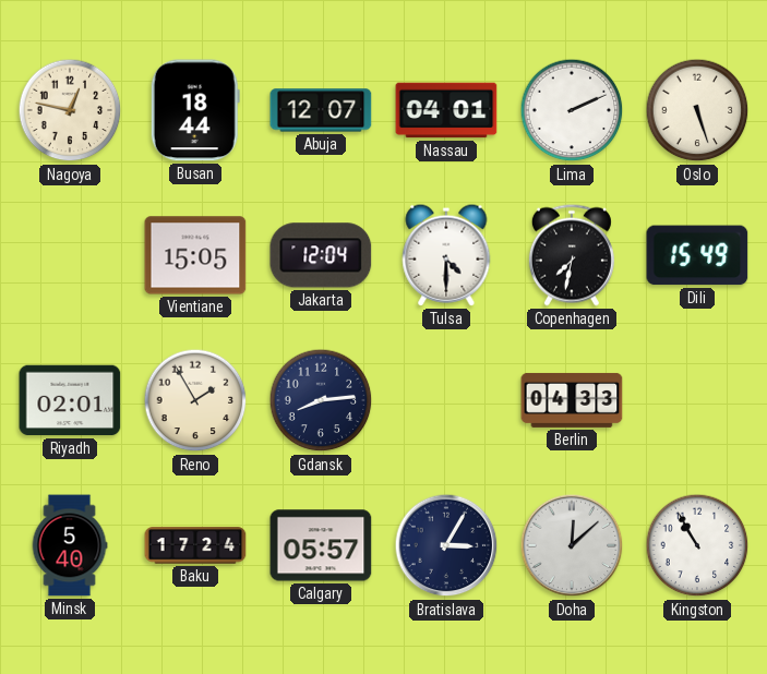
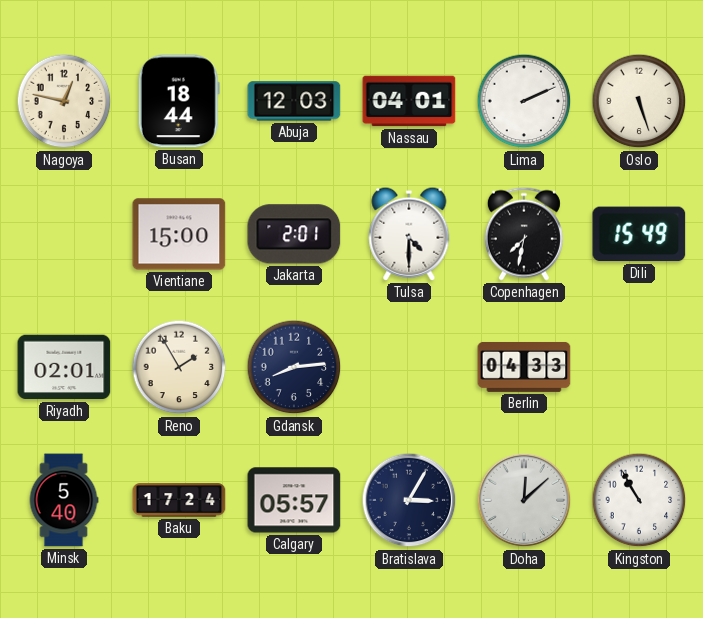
Abuja: 12:07 -> 12:03 (294, 101)
Vientiane: 15:05 -> 15:00 (179, 234)
Jakarta: 12:04 -> 2:01 (294, 234)
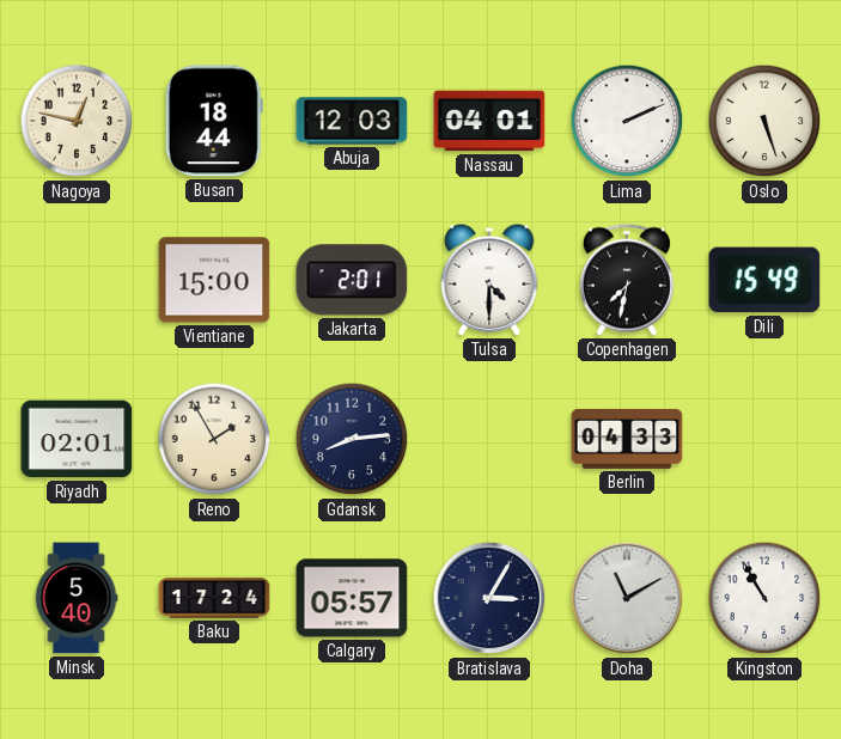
Doha: 12:08 -> 11:10 (627, 598)
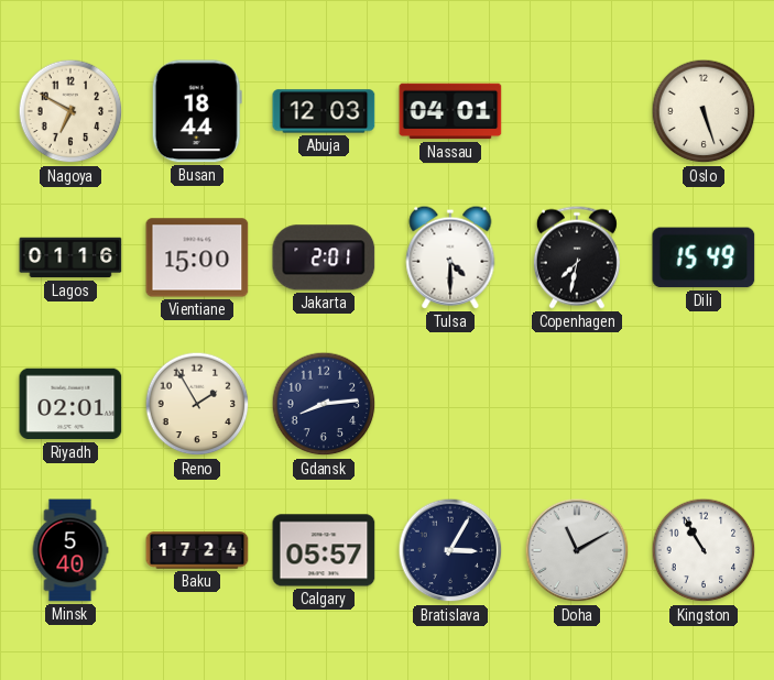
Nagoya: 12:47 -> 6:50 (70, 111)
Lima: 2:11 -> none (627, 121)
Lagos: none -> 01:16 (70, 257)
Berlin: 04:33 -> none (627, 439)
